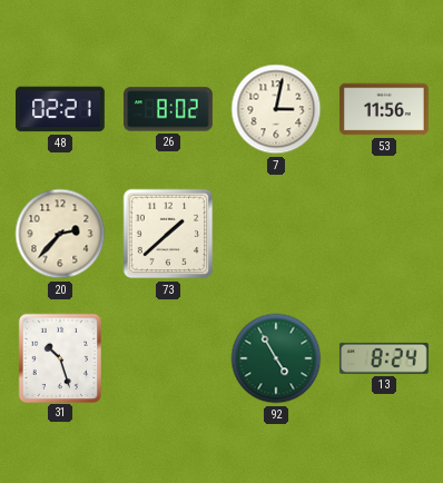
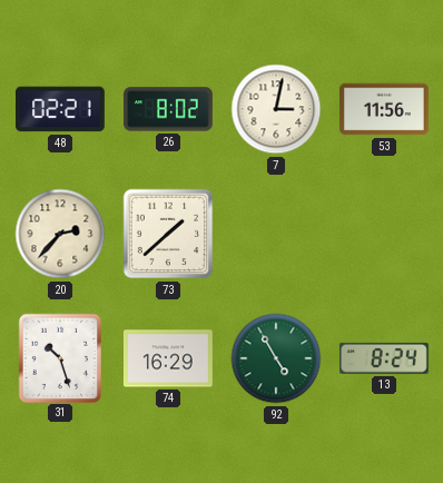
74: none -> 16:29 (169, 358)
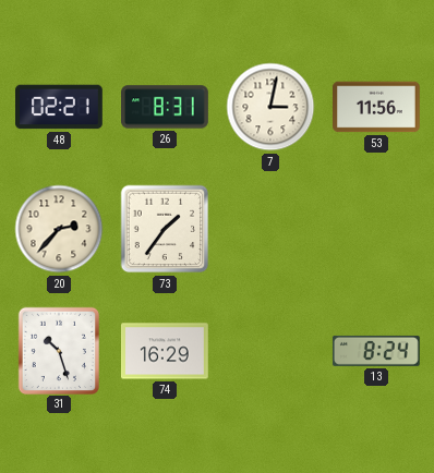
26: 8:02 -> 8:31 (166, 107)
73: 1:38 -> 1:36 (165, 229)
92: 4:55 -> none (276, 358)
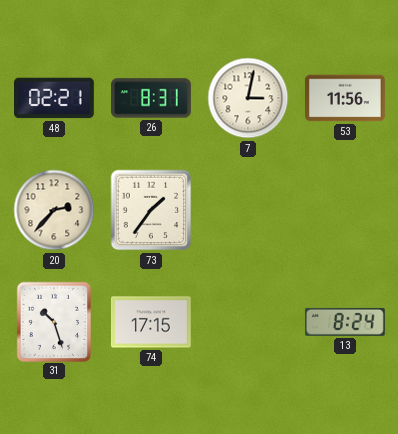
74: 16:29 -> 17:15 (152, 322)
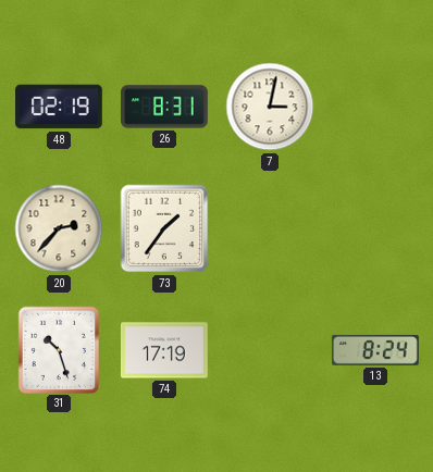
48: 02:21 -> 02:19 (60, 107)
53: 11:56 -> none (346, 98)
74: 17:15 -> 17:19 (165, 350)
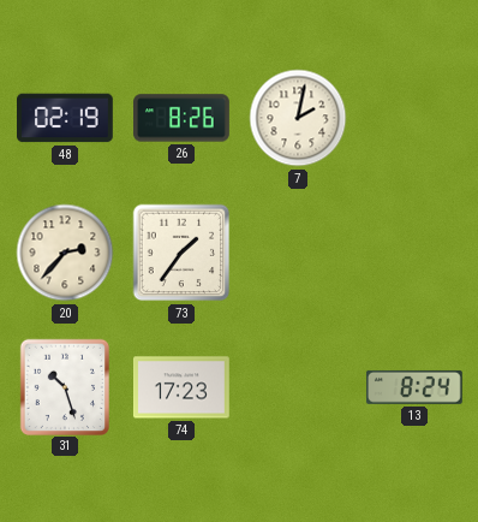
26: 8:31 -> 8:26 (183, 118)
7: 3:02 -> 2:02 (298, 118)
74: 17:19 -> 17:23 (183, 387)
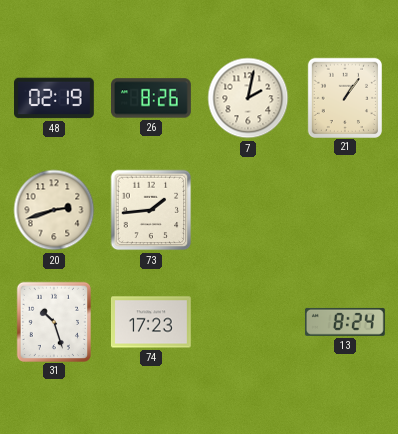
21: none -> 1:06 (344, 97)
20: 2:37 -> 2:42 (54, 210)
73: 1:36 -> 1:44 (151, 210)
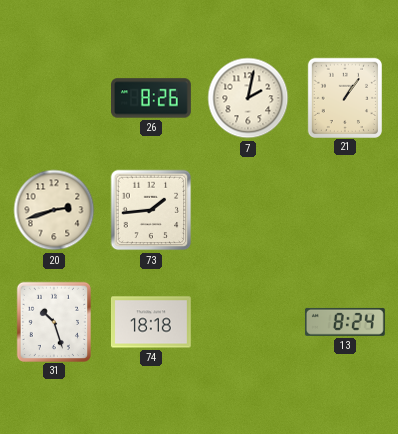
48: 02:19 -> none (55, 98)
74: 17:23 -> 18:18 (152, 322)
